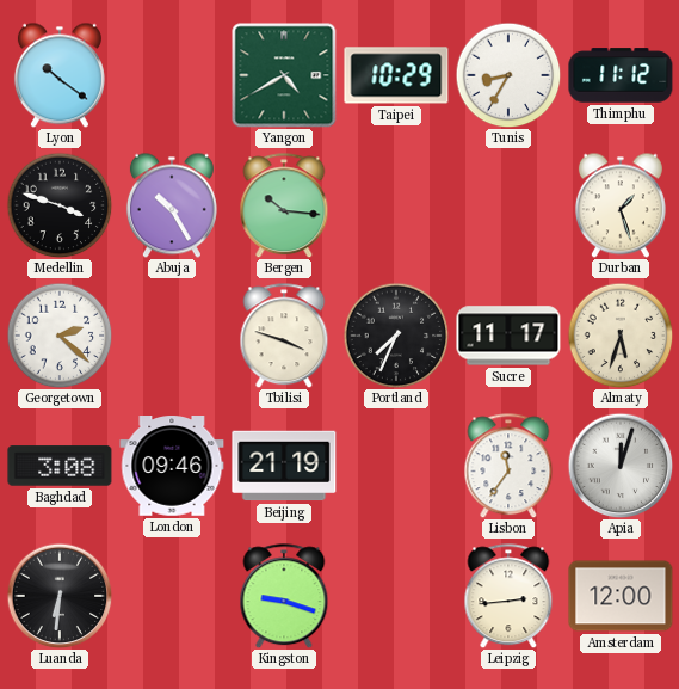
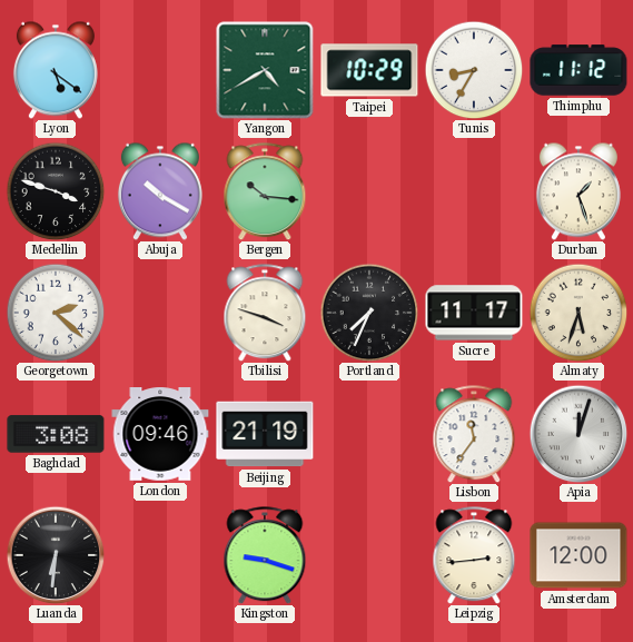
Lyon: 10:21 -> 5:21 (56, 70)
Abuja: 10:25 -> 10:20 (160, 191)
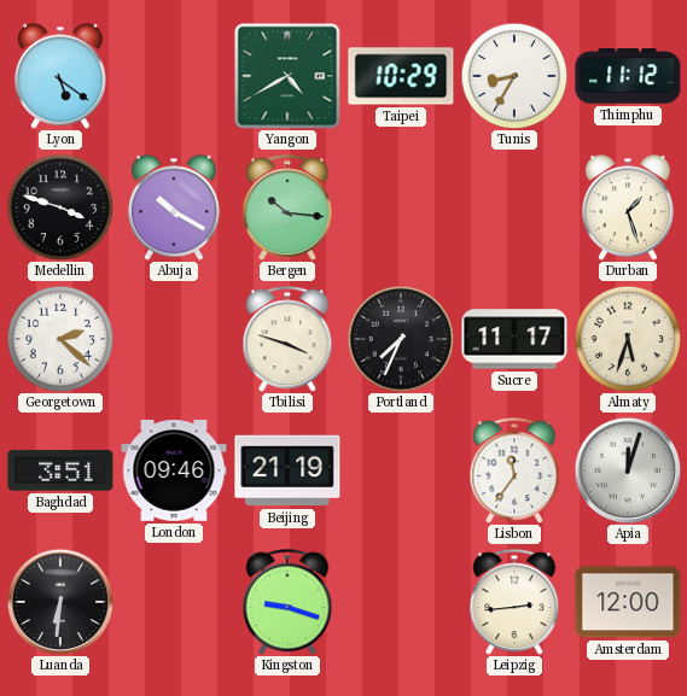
Baghdad: 3:08 -> 3:51 (60, 470)
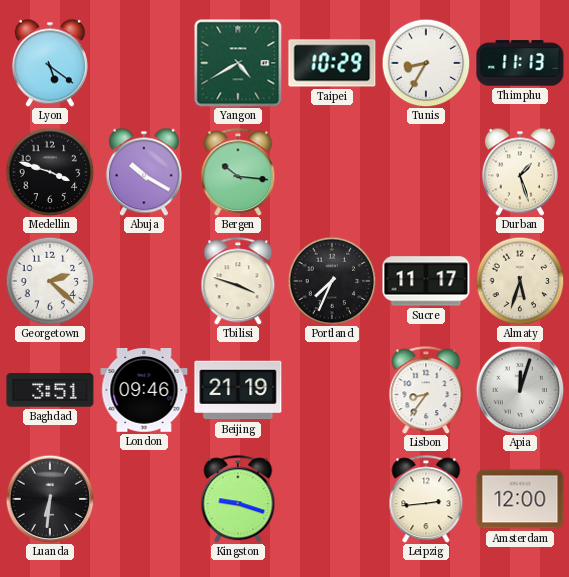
Thimphu: 11:12 -> 11:13 (520, 63)
Lisbon: 11:36 -> 8:36 (426, 390)
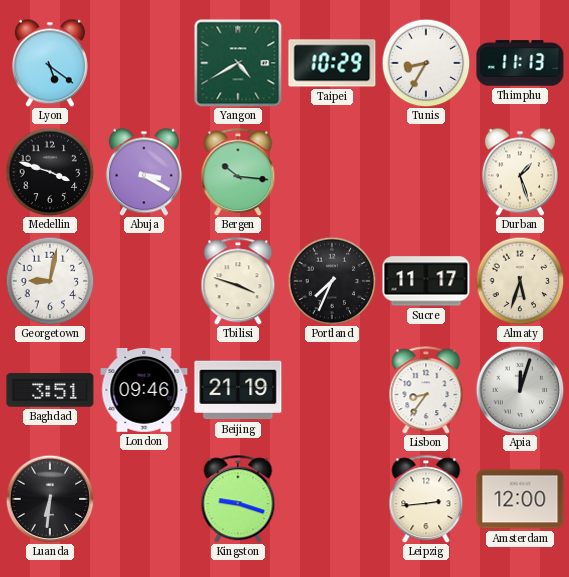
Abuja: 10:20 -> 3:20 (144, 172)
Georgetown: 2:22 -> 9:02 (50, 281)
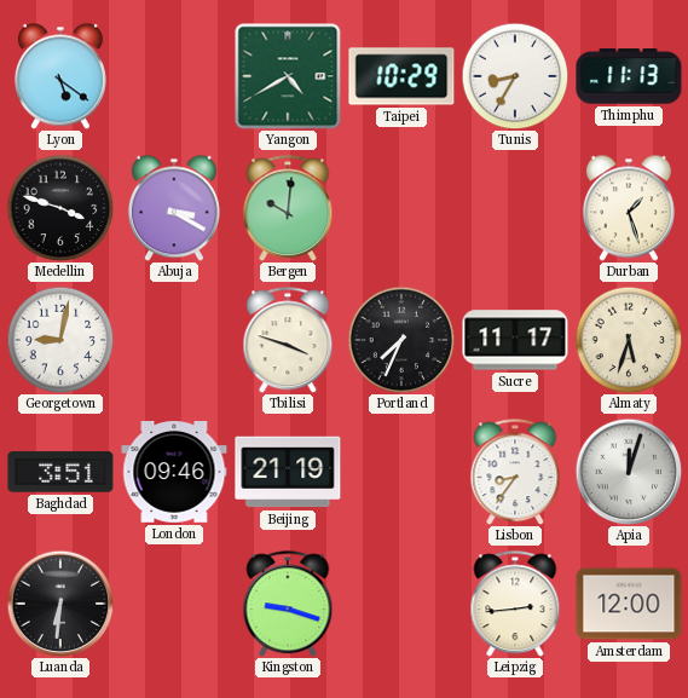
Bergen: 10:16 -> 10:01 (288, 208)
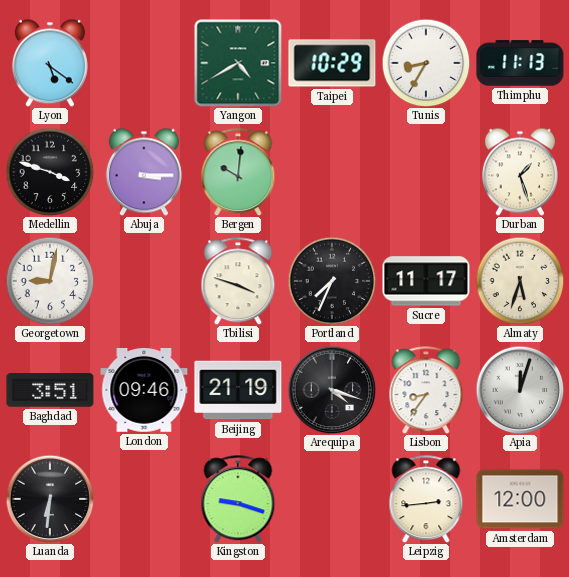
Abuja: 3:20 -> 3:15 (144, 172)
Arequipa: none -> 4:18 (332, 390)
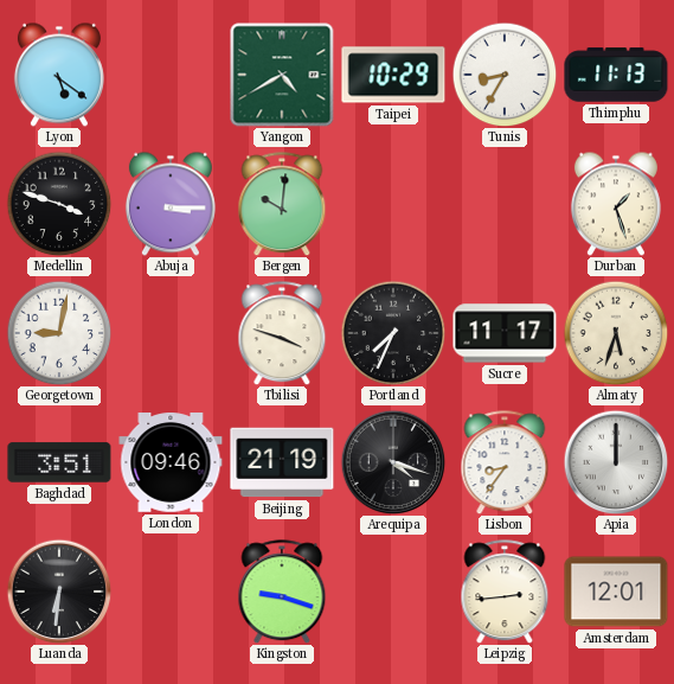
Apia: 12:03 -> 12:00 (616, 462)
Amsterdam: 12:00 -> 12:01 (616, 592)
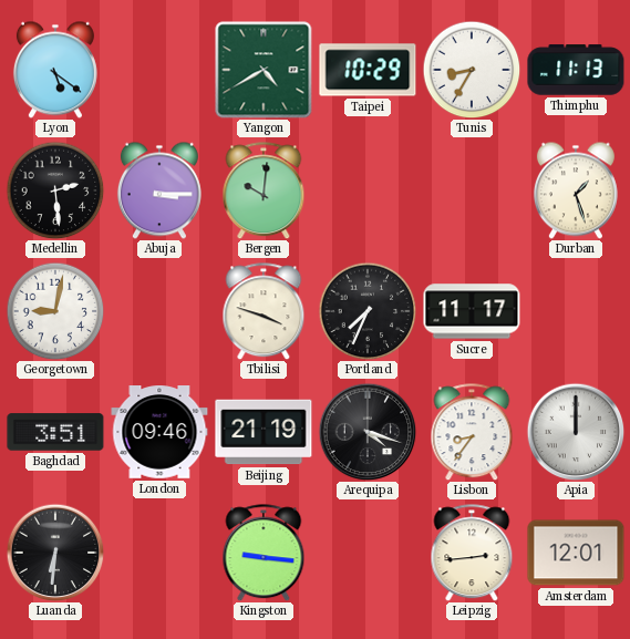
Medellin: 3:48 -> 2:29 (55, 190)
Almaty: 5:33 -> none (616, 333)
Kingston: 9:18 -> 9:16 (264, 553)
